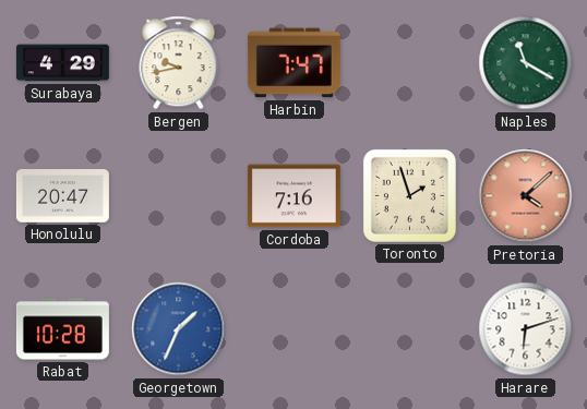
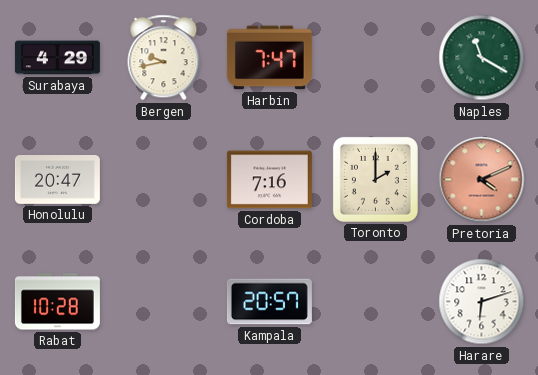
Toronto: 1:57 -> 2:00 (375, 179)
Pretoria: 4:08 -> 4:11 (482, 180)
Georgetown: 1:34 -> none (179, 329)
Kampala: none -> 20:57 (269, 302)
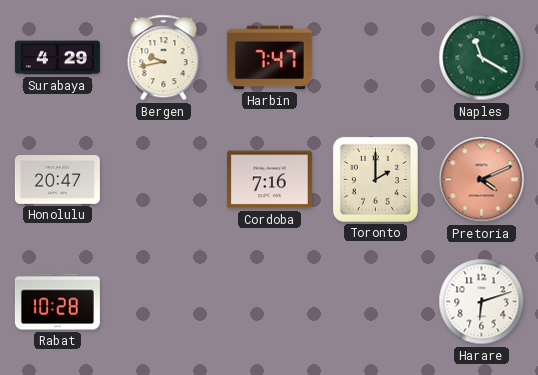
Kampala: 20:57 -> none (269, 302)
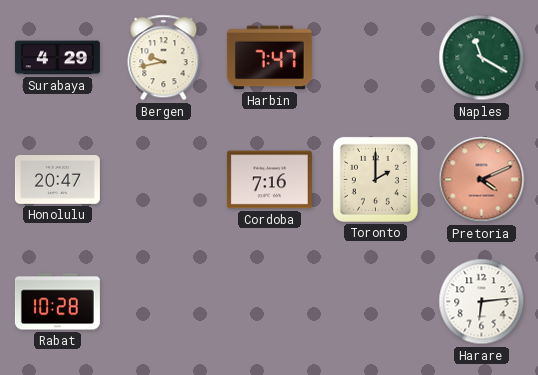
Harare: 6:12 -> 6:14 (482, 302)
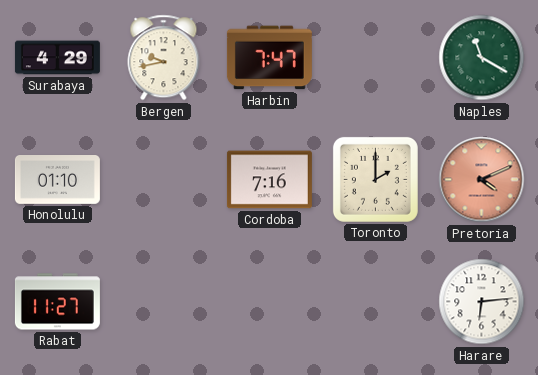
Honolulu: 20:47 -> 01:10 (57, 180)
Rabat: 10:28 -> 11:27 (57, 302)
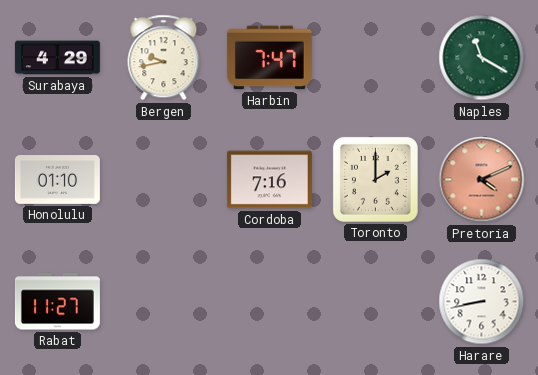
Harare: 6:14 -> 8:43 (482, 302)
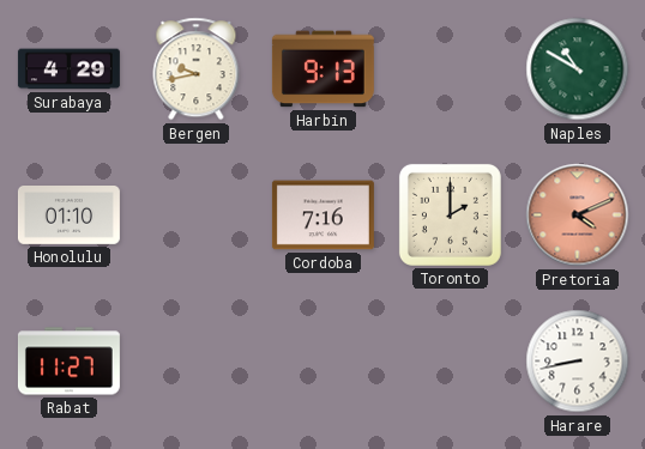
Harbin: 7:47 -> 9:13 (322, 69)
Naples: 11:20 -> 10:50 (578, 69)
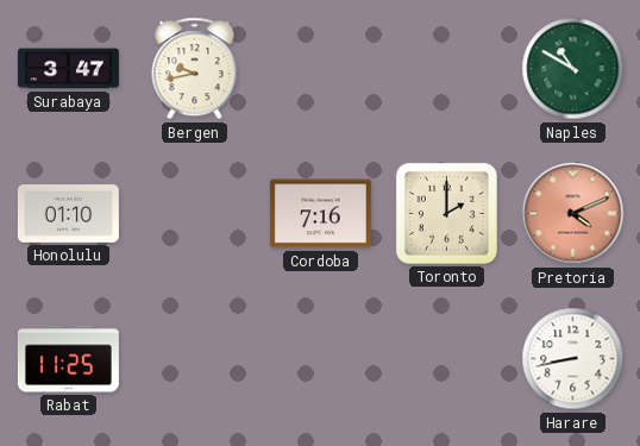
Surabaya: 4:29 -> 3:47 (68, 69)
Harbin: 9:13 -> none (322, 69)
Rabat: 11:27 -> 11:25 (68, 359)
